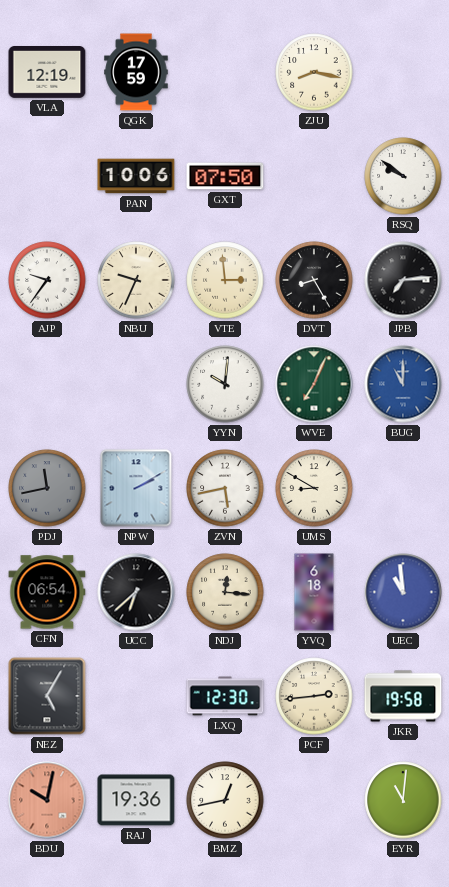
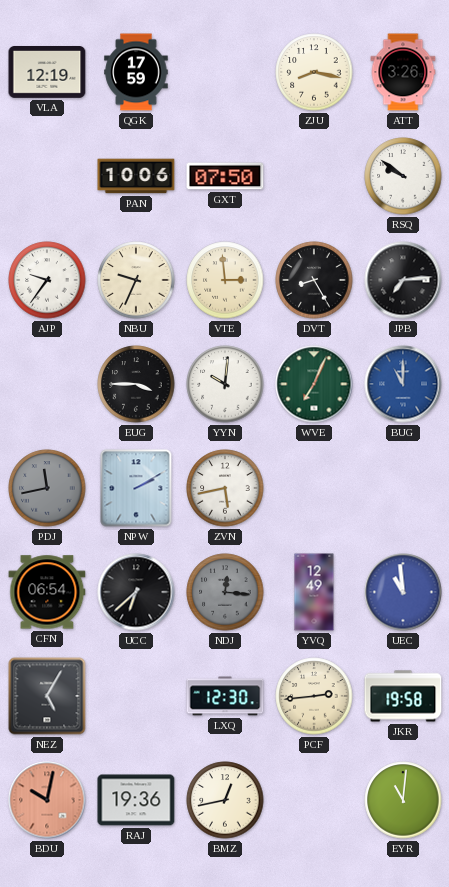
ATT: none -> 3:26 (403, 72)
EUG: none -> 3:45 (136, 384)
UMS: 8:50 -> none (314, 488)
NDJ dial: cream -> grey (225, 592)
YVQ: 6:18 -> 12:49 (314, 592)
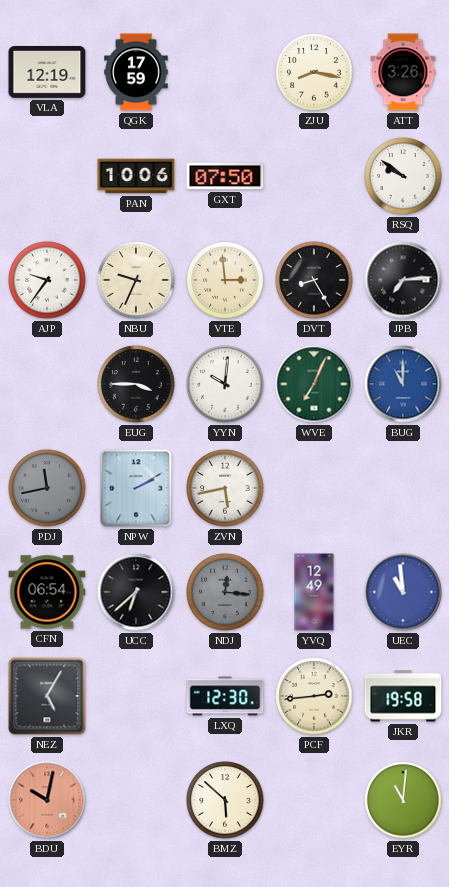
RAJ: 19:36 -> none (136, 800)
BMZ: 12:43 -> 5:52 (225, 800)
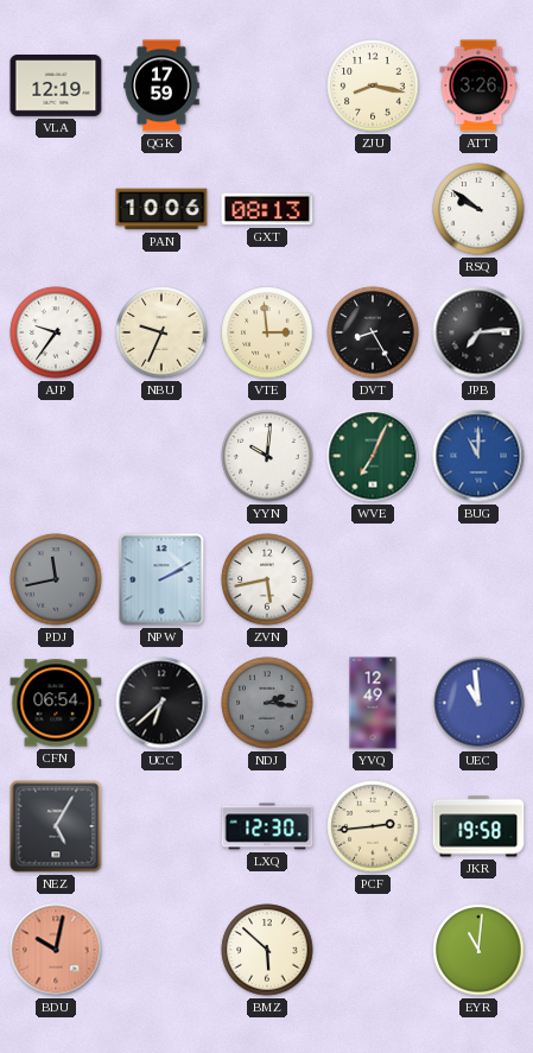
GXT: 07:50 -> 08:13 (267, 209)
EUG: 3:45 -> none (136, 384)
NDJ: 12:16 -> 2:16 (267, 703)
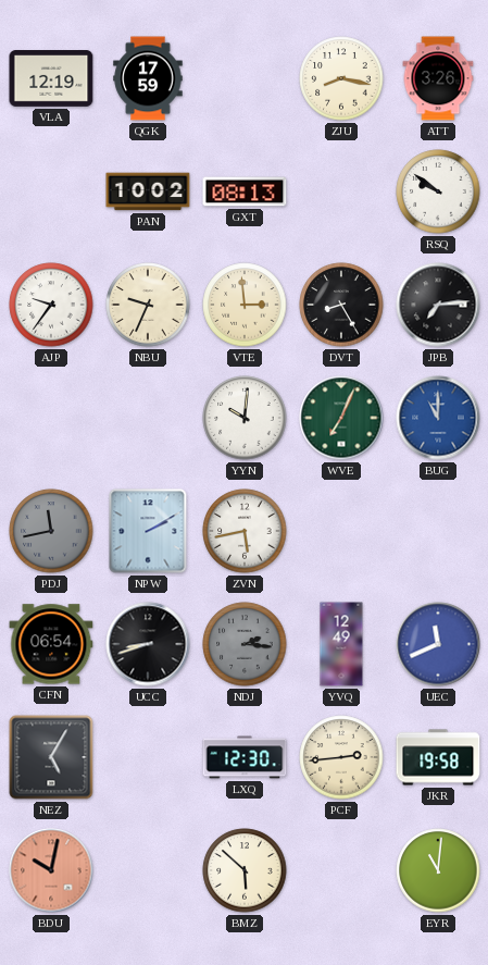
PAN: 10:06 -> 10:02 (148, 191)
UCC: 6:38 -> 8:42 (148, 644)
UEC: 10:59 -> 11:41 (438, 644)
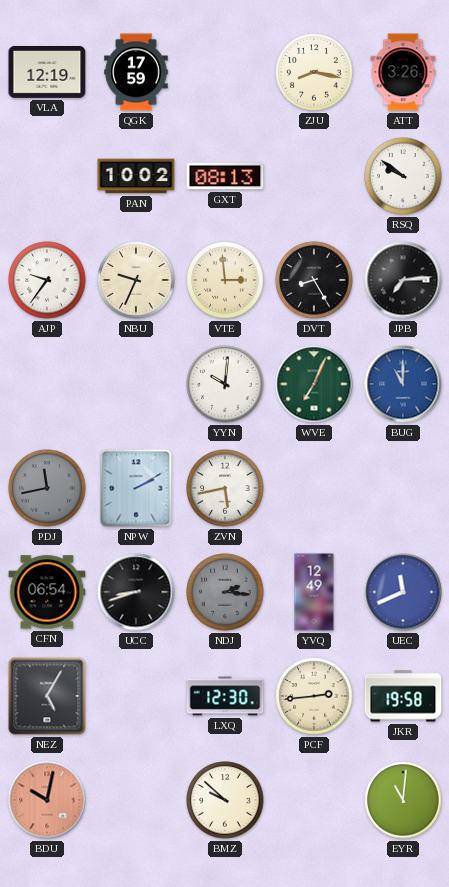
BMZ: 5:52 -> 9:52 (225, 800)
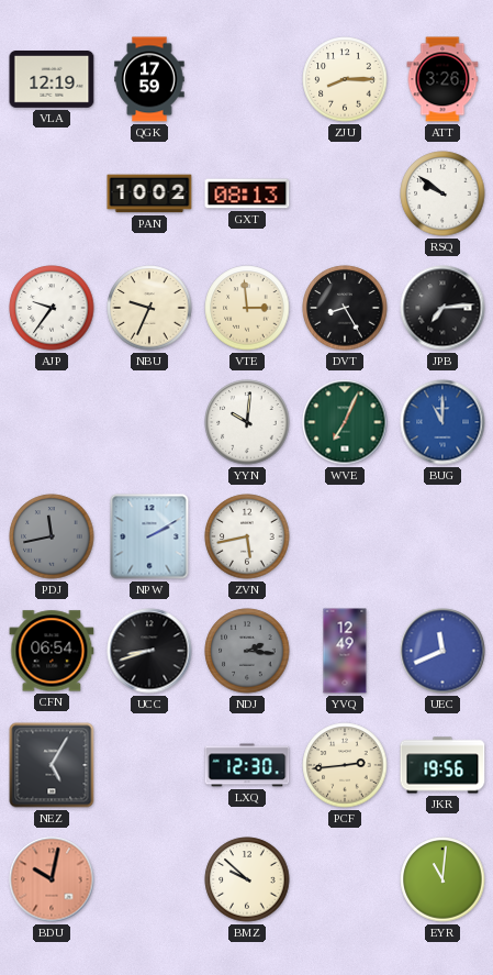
ZJU: 8:17 -> 8:15 (345, 79)
JKR: 19:58 -> 19:56 (442, 765)
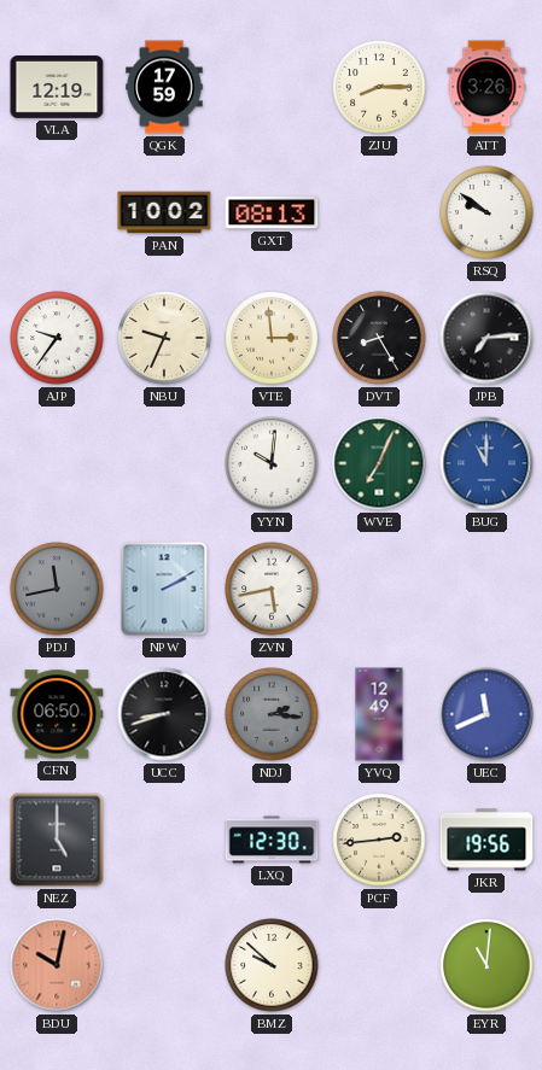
CFN: 06:54 -> 06:50 (57, 714)
NEZ: 5:05 -> 5:00 (57, 840)
